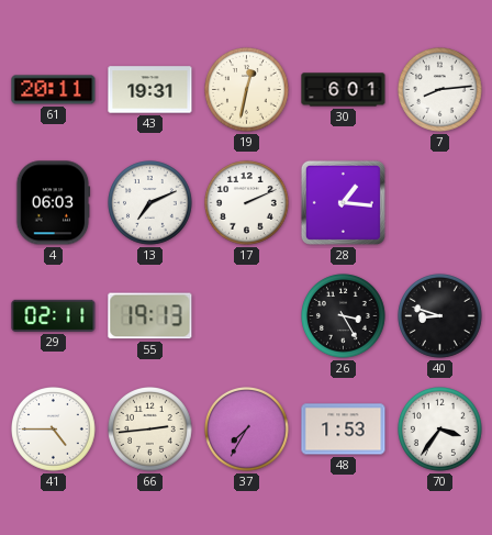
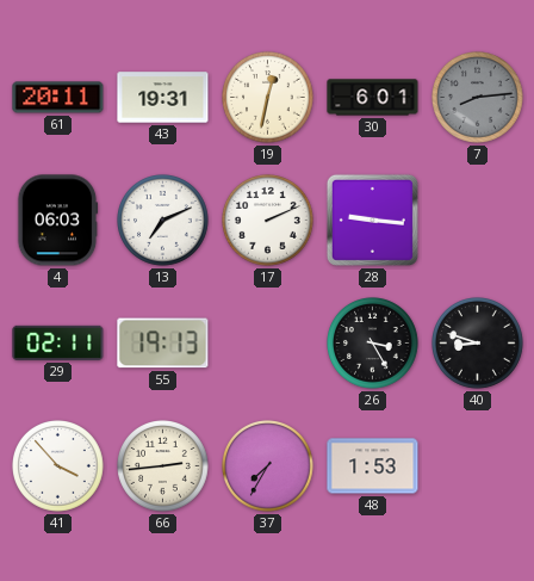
7 dial: white -> grey (478, 98)
28: 1:16 -> 9:16 (372, 220)
41: 4:45 -> 3:53 (58, 466)
70: 3:36 -> none (440, 430)
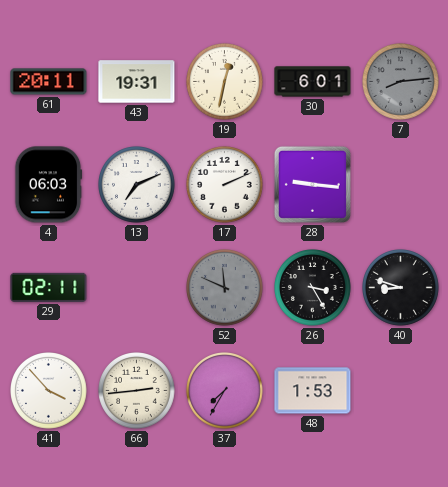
55: 19:13 -> none (163, 344)
52: none -> 11:49 (225, 288)
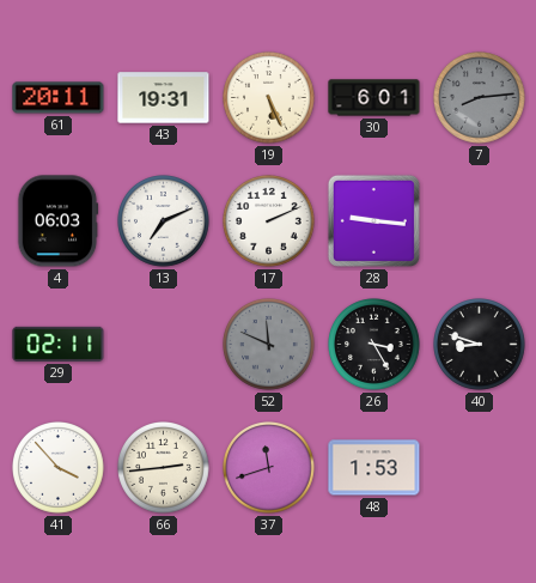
19: 12:32 -> 5:26 (269, 98)
37: 7:35 -> 11:42 (269, 468)
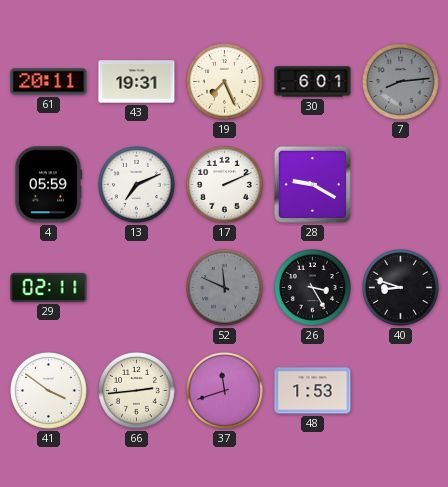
19: 5:26 -> 7:26 (225, 82)
4: 06:03 -> 05:59 (48, 185)
28: 9:16 -> 9:20 (312, 184)
41: 3:53 -> 3:51 (49, 391)
